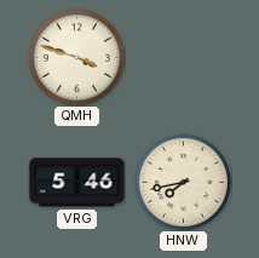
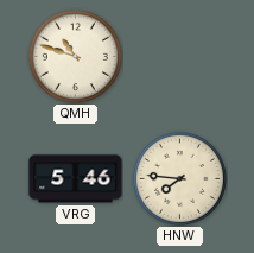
QMH: 3:48 -> 10:48 (75, 56)
HNW: 7:43 -> 7:46 (179, 178)
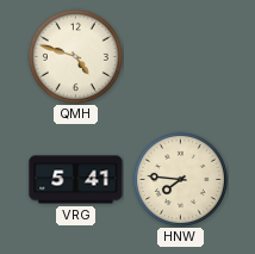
QMH: 10:48 -> 4:48 (75, 56)
VRG: 5:46 -> 5:41 (76, 180)
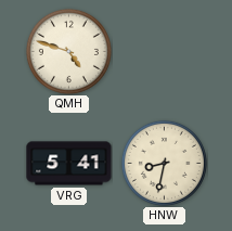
HNW: 7:46 -> 8:32 (164, 163)
